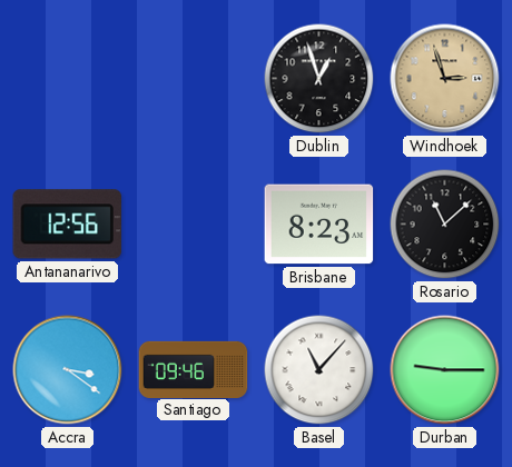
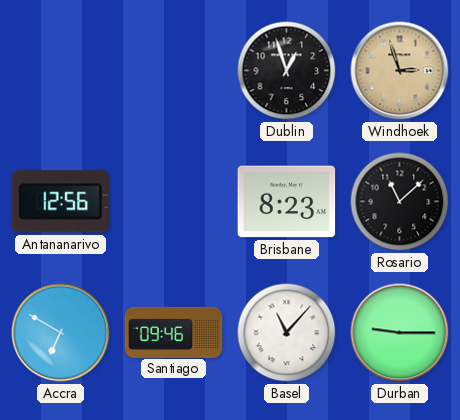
Accra: 3:21 -> 6:50 (61, 333)
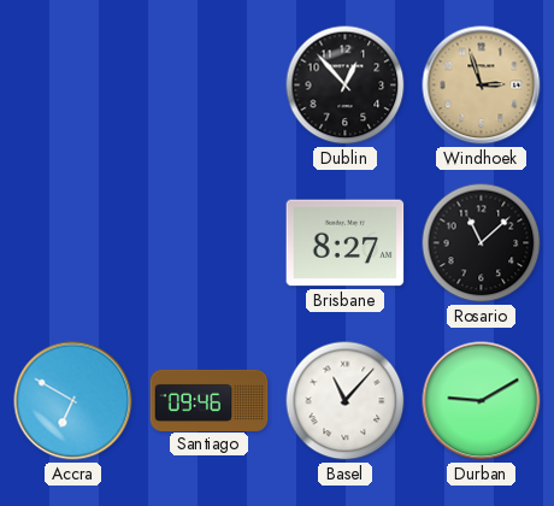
Dublin: 12:57 -> 12:53 (346, 86)
Antananarivo: 12:56 -> none (61, 202)
Brisbane: 8:23 -> 8:27 (346, 243)
Durban: 9:15 -> 9:10 (482, 401)
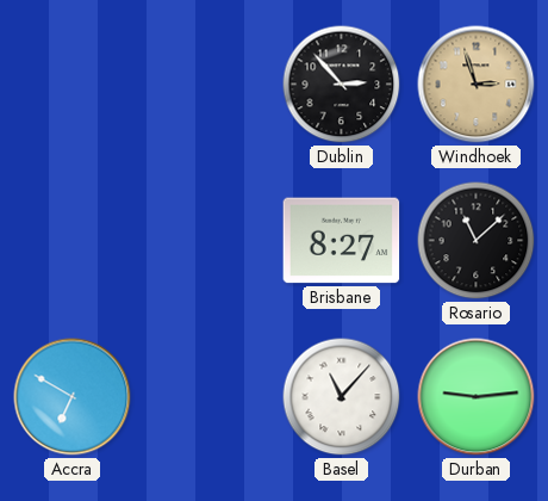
Dublin: 12:53 -> 2:53 (342, 85)
Santiago: 09:46 -> none (210, 400)
Durban: 9:10 -> 9:14 (477, 397)
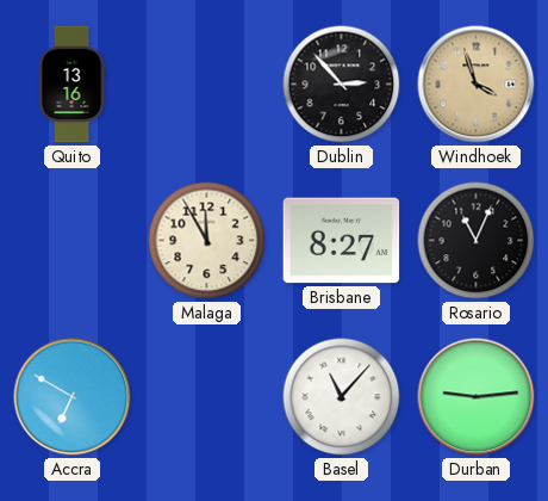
Quito: none -> 13:16 (71, 85)
Windhoek: 2:57 -> 3:57 (477, 85)
Malaga: none -> 11:55 (207, 241)
Rosario: 11:08 -> 11:04 (477, 241)
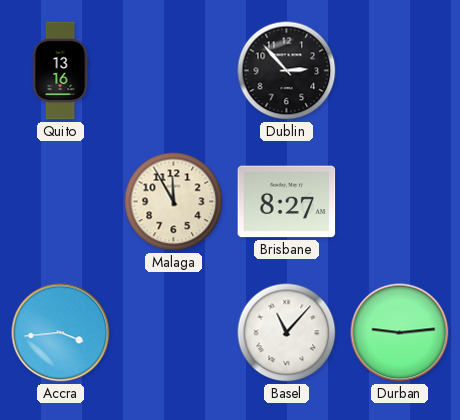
Windhoek: 3:57 -> none (477, 85)
Rosario: 11:04 -> none (477, 241)
Accra: 6:50 -> 3:44 (61, 333)
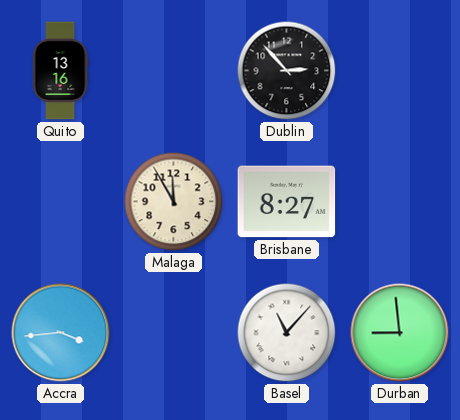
Durban: 9:14 -> 8:59 (400, 333)
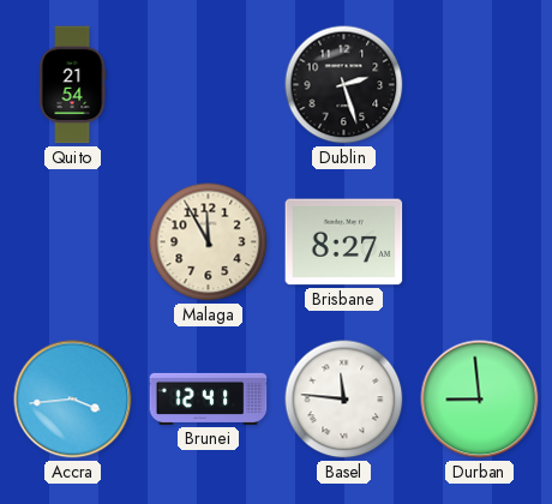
Quito: 13:16 -> 21:54 (72, 85)
Dublin: 2:53 -> 2:27 (344, 85)
Brunei: none -> 12:41 (209, 398)
Basel: 11:07 -> 11:46 (344, 400)
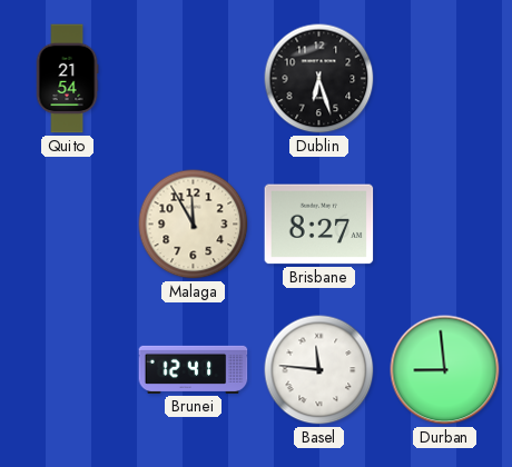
Dublin: 2:27 -> 6:27 (319, 79)
Accra: 3:44 -> none (73, 400)
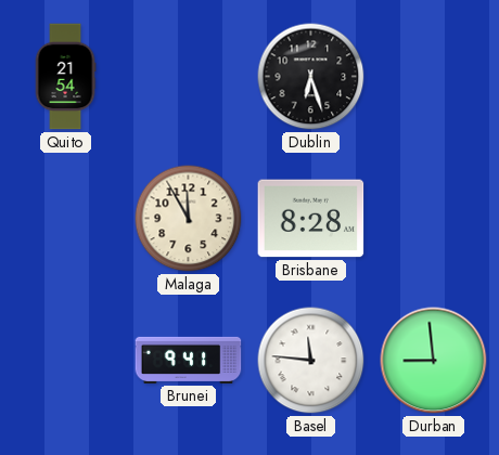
Brisbane: 8:27 -> 8:28 (311, 219)
Brunei: 12:41 -> 9:41 (189, 360)
